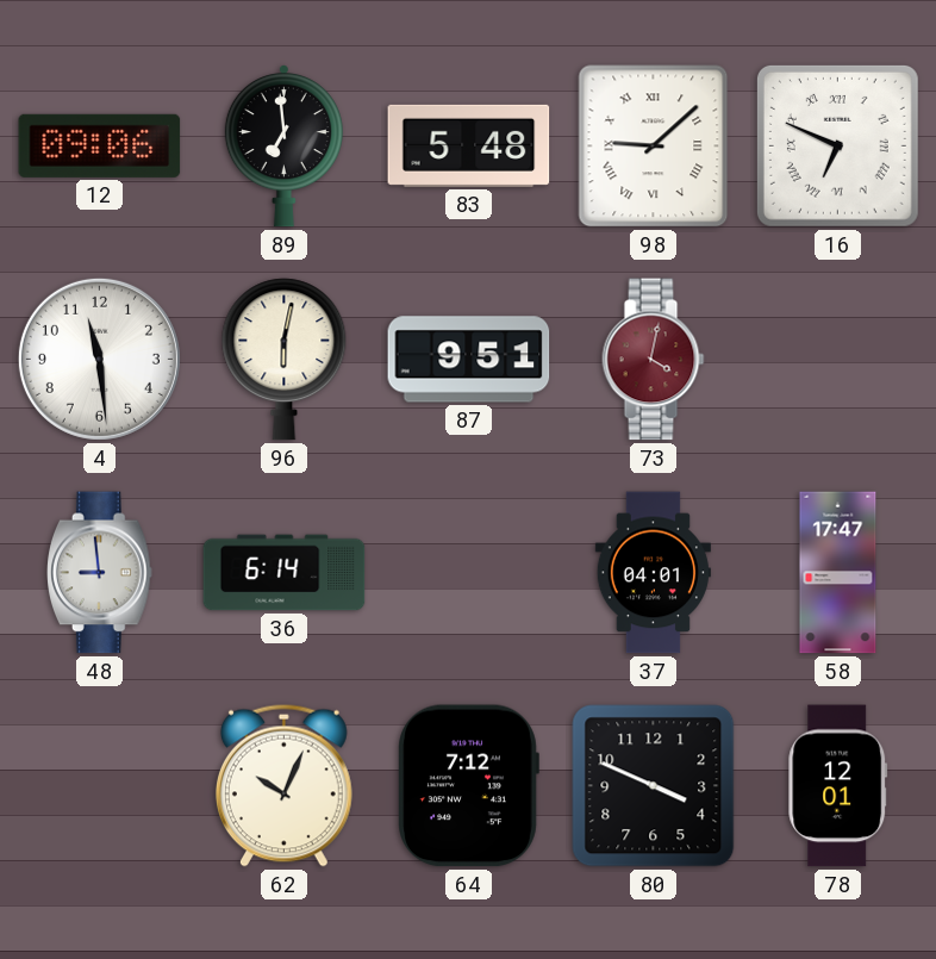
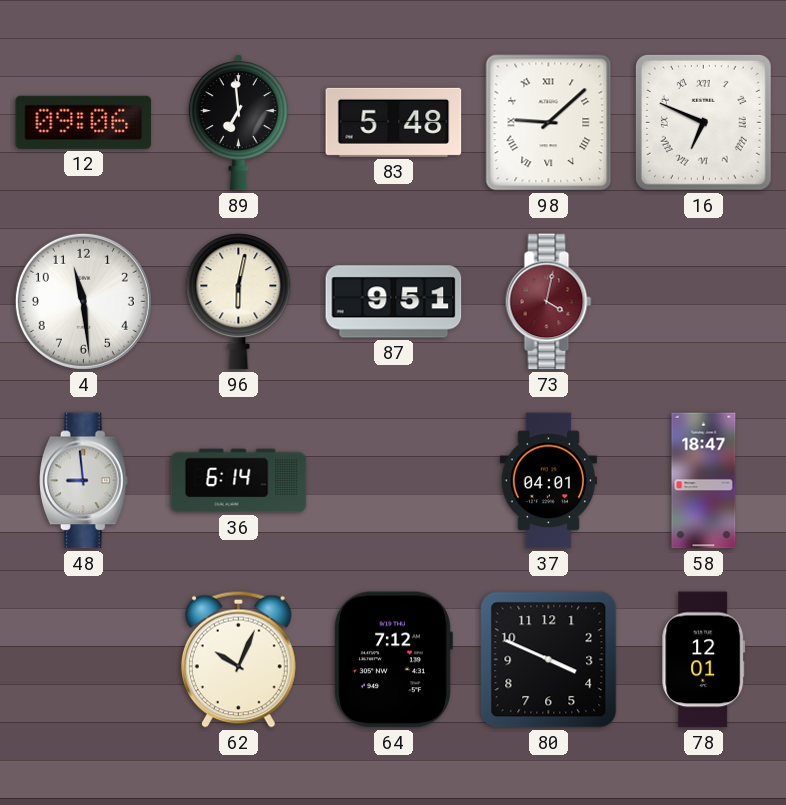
58: 17:47 -> 18:47 (704, 481)
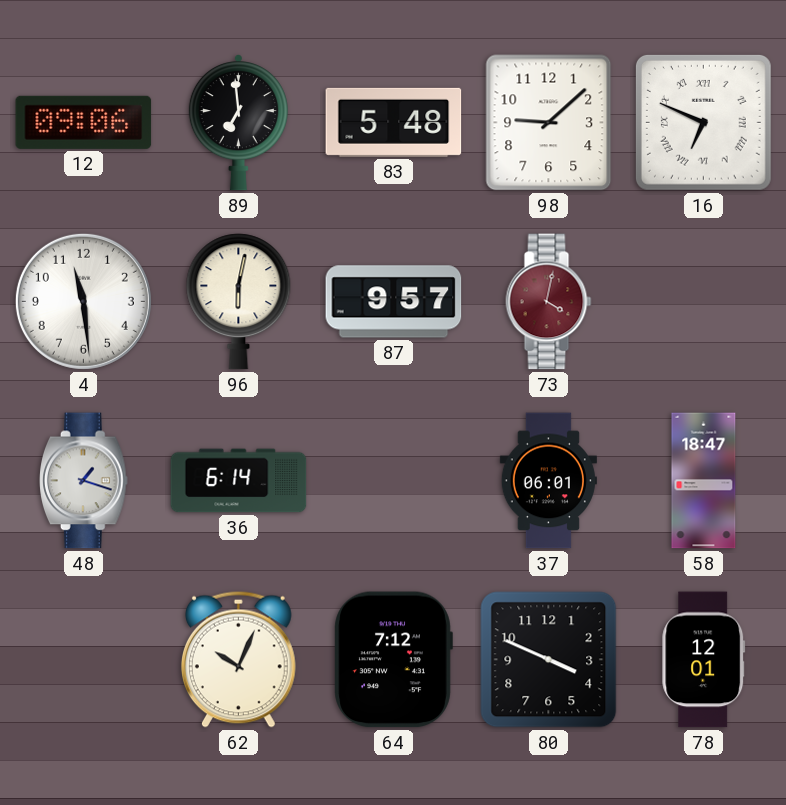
98 numerals: Roman -> Arabic (549, 123)
87: 9:51 -> 9:57 (394, 302)
48: 8:59 -> 1:18 (84, 481)
37: 04:01 -> 06:01 (548, 481)
